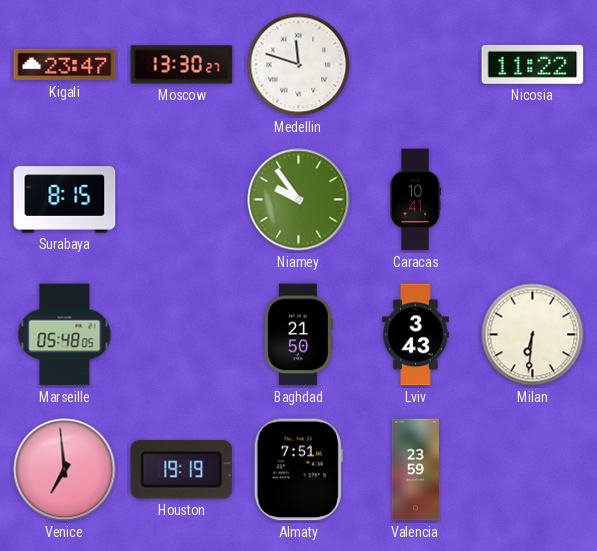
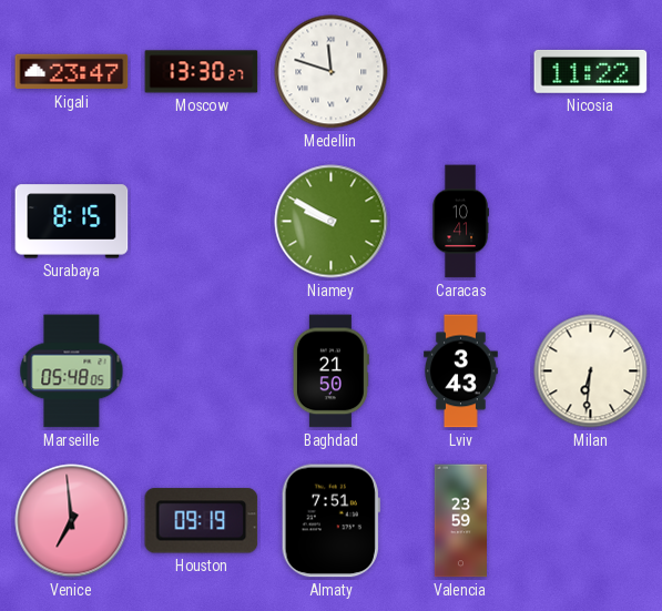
Niamey: 9:54 -> 9:50 (332, 222)
Houston: 19:19 -> 09:19 (202, 521)
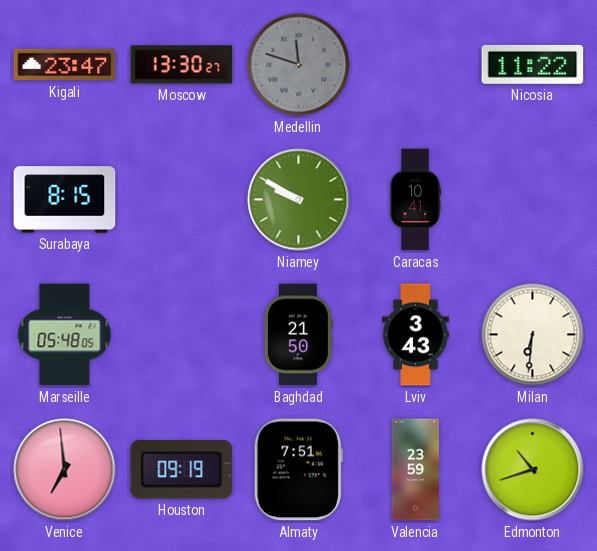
Medellin dial: white -> grey (299, 65)
Edmonton: none -> 10:42 (533, 470)
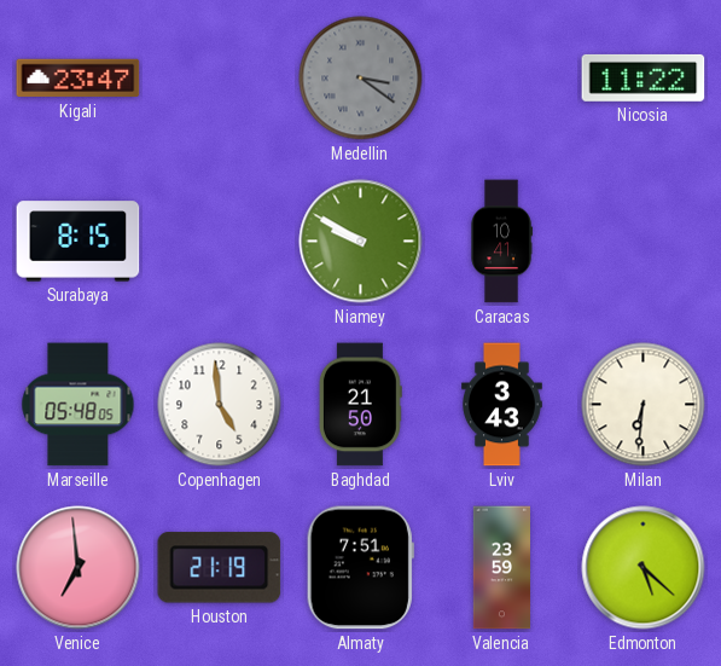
Moscow: 13:30 -> none (182, 65)
Medellin: 11:48 -> 3:21 (361, 79)
Copenhagen: none -> 4:59 (220, 405)
Houston: 09:19 -> 21:19 (220, 568)
Edmonton: 10:42 -> 5:22 (644, 568)
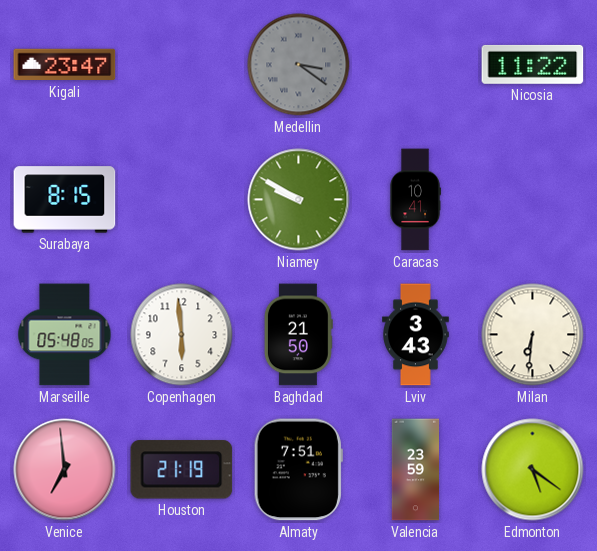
Copenhagen: 4:59 -> 5:59 (182, 335)
Edmonton: 5:22 -> 5:21 (533, 470)
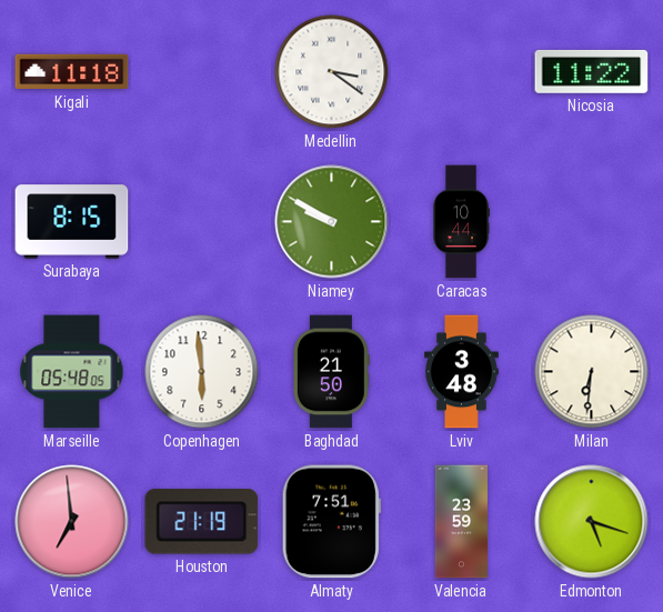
Kigali: 23:47 -> 11:18 (72, 72)
Medellin dial: grey -> white (332, 72)
Caracas: 10:41 -> 10:44 (461, 222)
Lviv: 3:43 -> 3:48 (462, 372)
Edmonton: 5:21 -> 5:18 (592, 522)
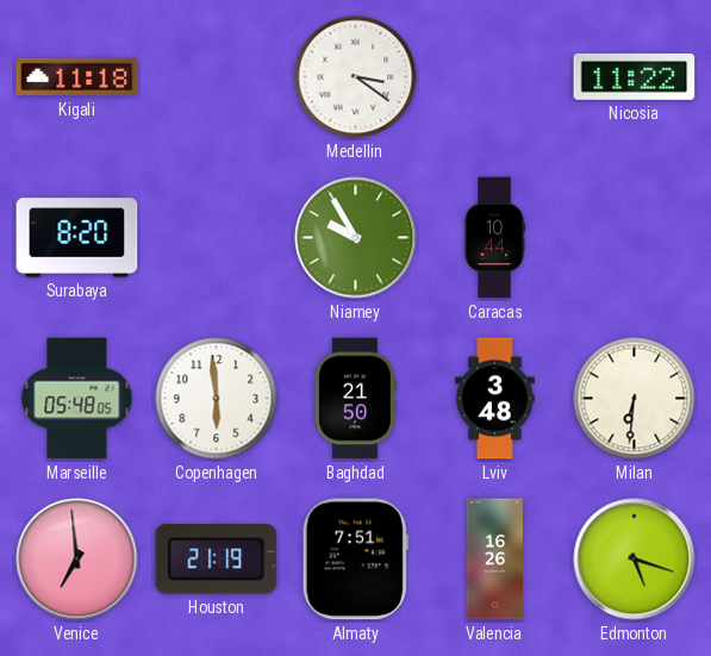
Surabaya: 8:15 -> 8:20 (77, 238)
Niamey: 9:50 -> 9:55 (356, 238)
Valencia: 23:59 -> 16:26 (494, 560)
